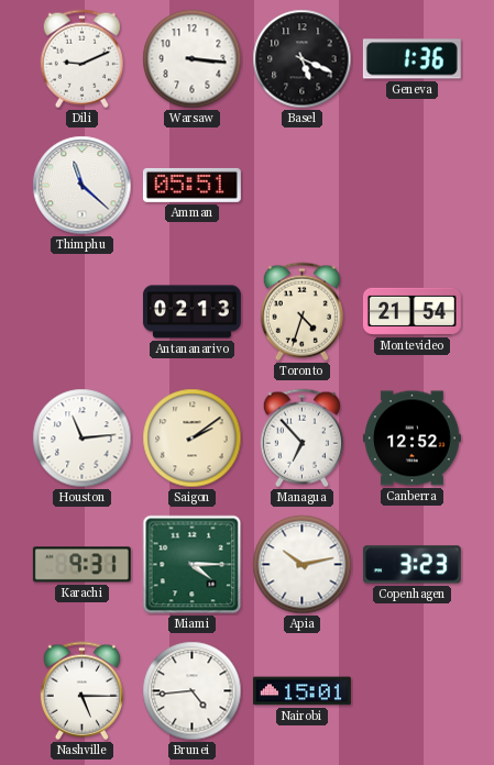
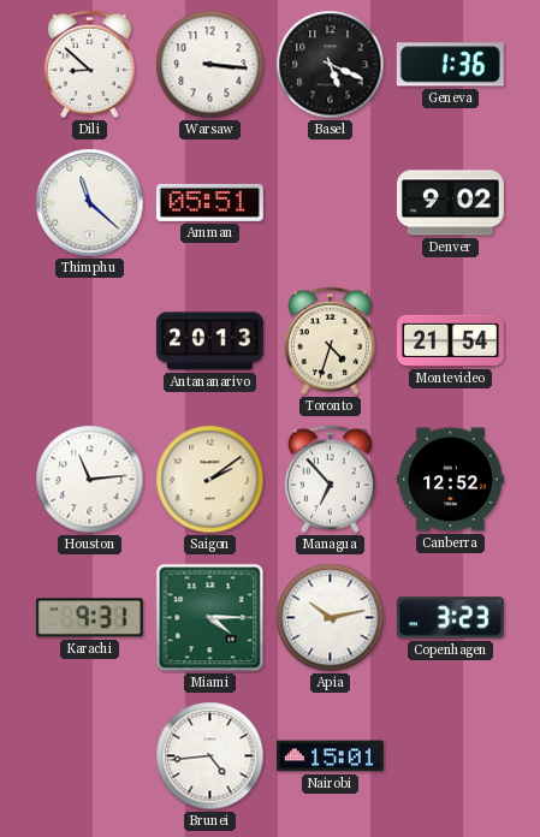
Dili: 9:11 -> 8:52 (89, 65)
Denver: none -> 9:02 (450, 203)
Antananarivo: 02:13 -> 20:13 (209, 342)
Nashville: 5:15 -> none (81, 691)
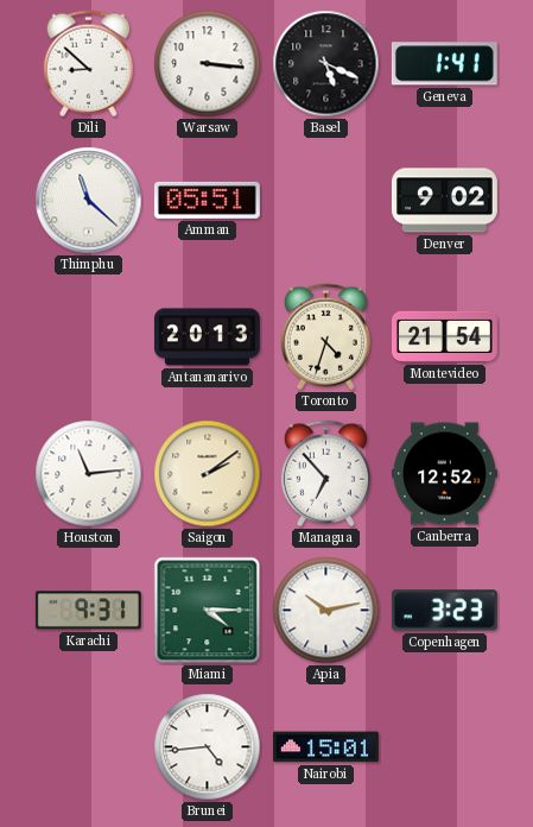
Geneva: 1:36 -> 1:41 (444, 64)
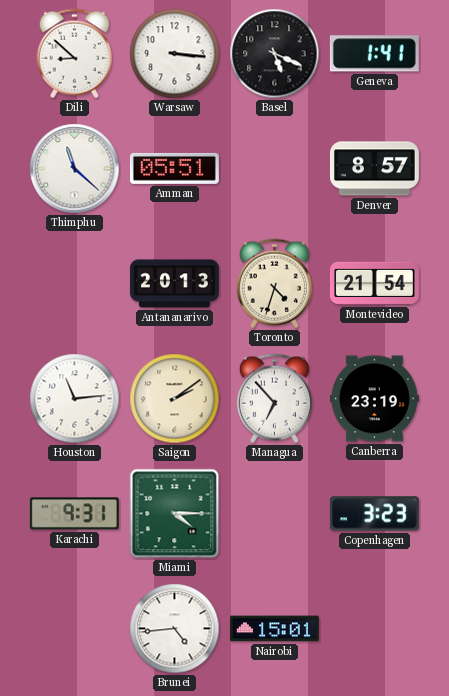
Denver: 9:02 -> 8:57 (374, 169)
Canberra: 12:52 -> 23:19 (374, 399)
Apia: 10:13 -> none (326, 611)
